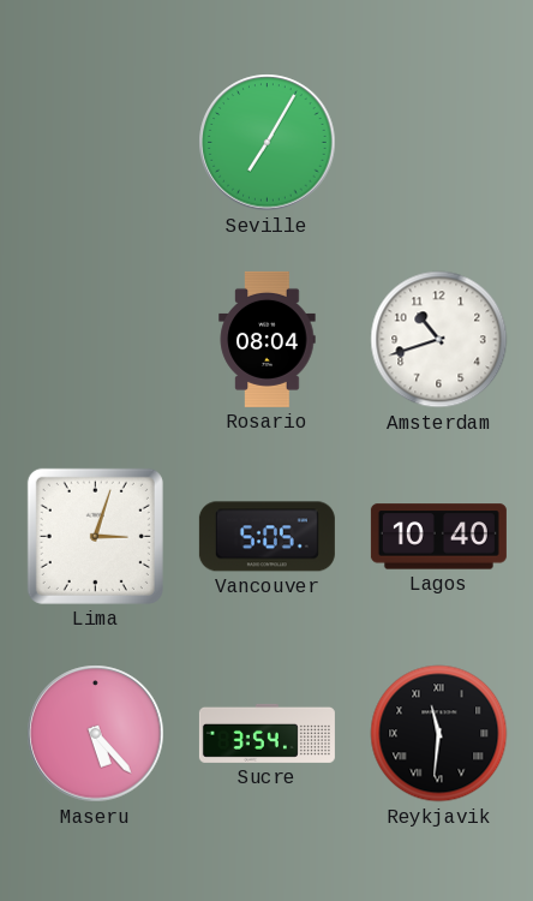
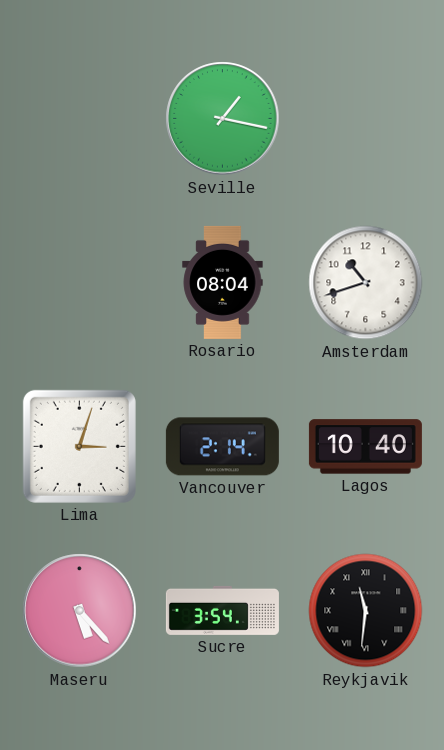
Seville: 7:05 -> 1:17 (223, 119)
Vancouver: 5:05 -> 2:14 (222, 447)
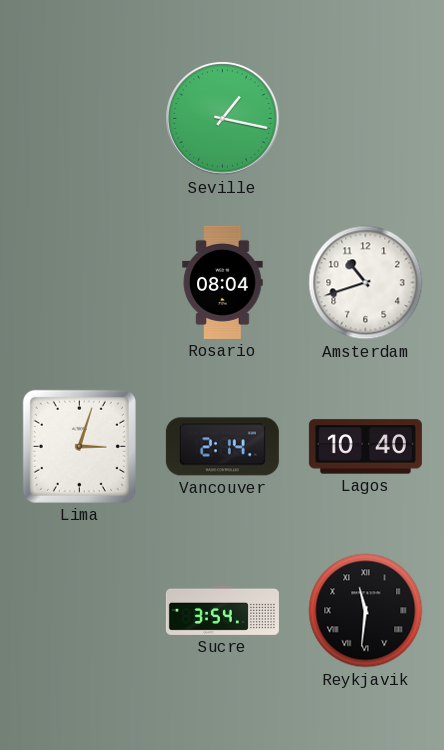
Maseru: 5:23 -> none (80, 611)
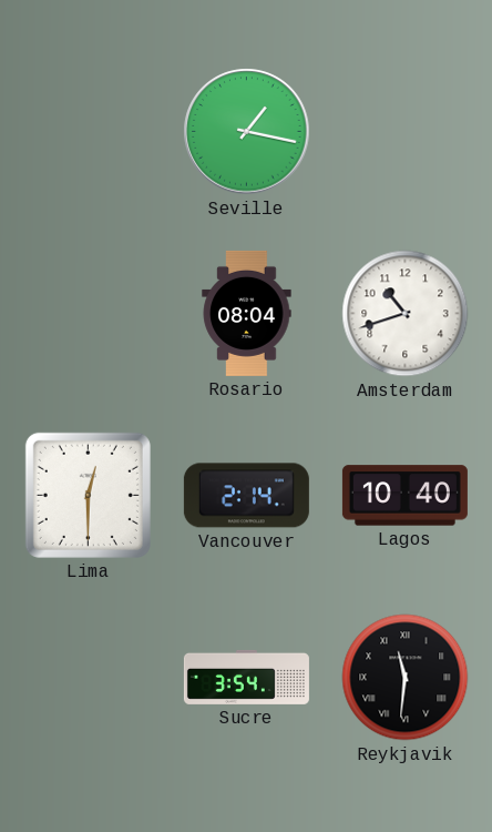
Lima: 3:03 -> 12:30 (88, 495)
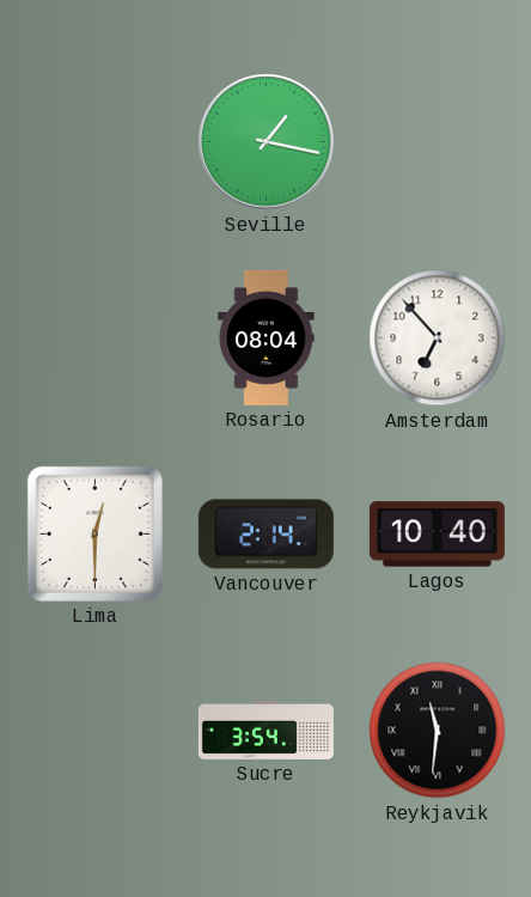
Amsterdam: 10:42 -> 6:53 (438, 338)
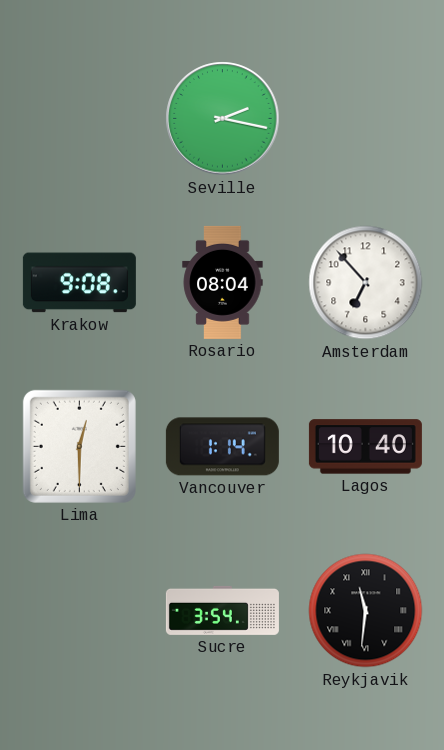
Seville: 1:17 -> 2:17 (223, 119)
Krakow: none -> 9:08 (79, 283)
Vancouver: 2:14 -> 1:14 (222, 447)
